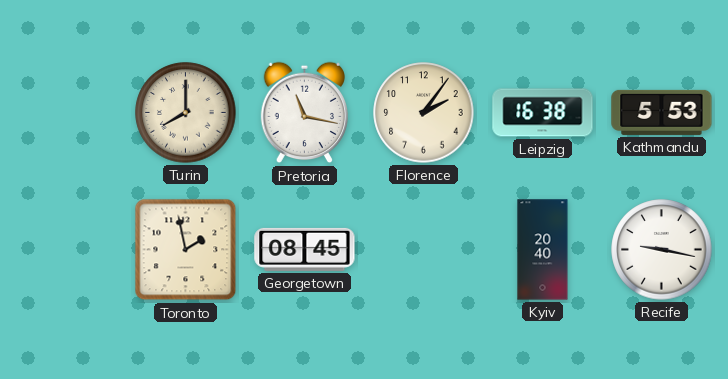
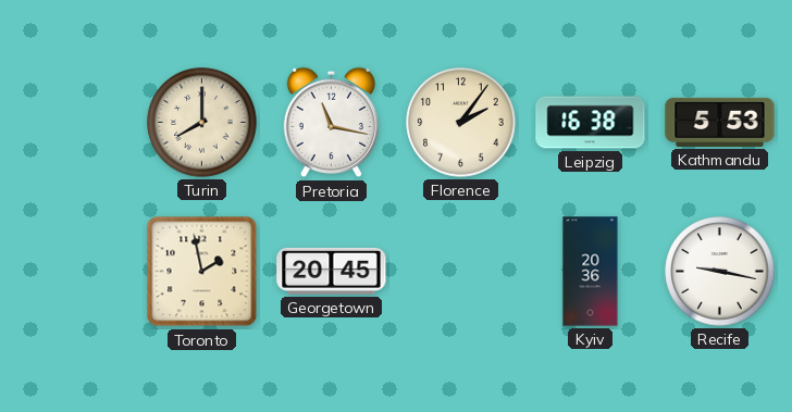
Georgetown: 08:45 -> 20:45 (332, 271)
Kyiv: 20:40 -> 20:36 (591, 272)
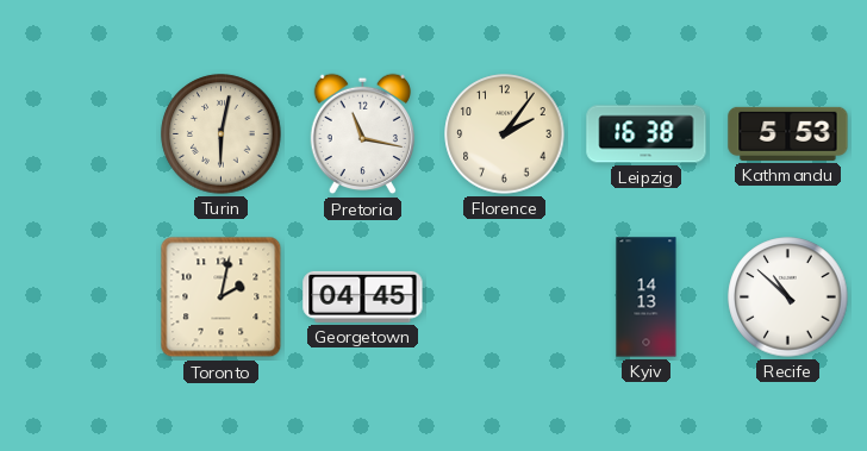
Turin: 8:00 -> 6:02 (222, 134)
Toronto: 1:58 -> 2:02 (222, 297)
Georgetown: 20:45 -> 04:45 (363, 296)
Kyiv: 20:36 -> 14:13 (647, 297)
Recife: 9:17 -> 10:52 (788, 297)
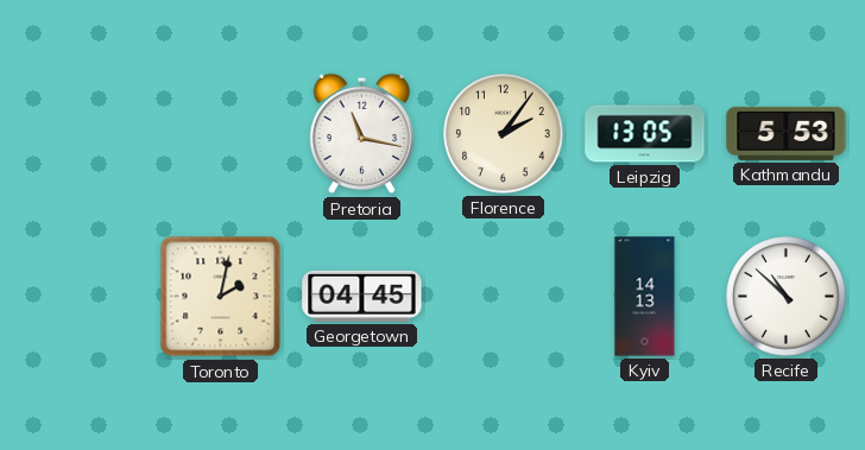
Turin: 6:02 -> none (222, 134)
Leipzig: 16:38 -> 13:05 (645, 134)
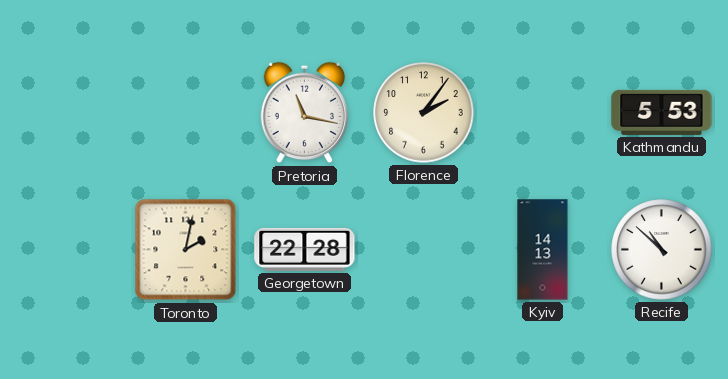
Leipzig: 13:05 -> none (645, 134)
Georgetown: 04:45 -> 22:28 (305, 249)
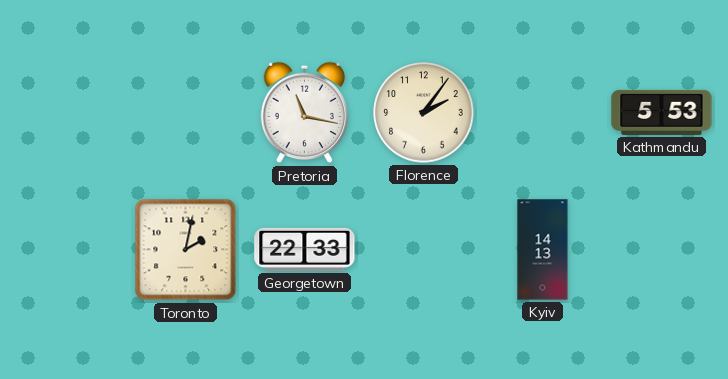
Georgetown: 22:28 -> 22:33 (305, 249)
Recife: 10:52 -> none (662, 250)
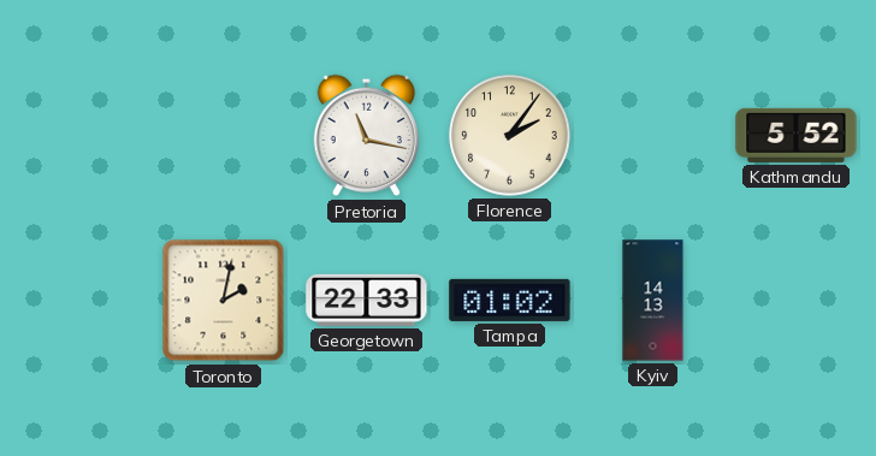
Kathmandu: 5:53 -> 5:52 (797, 135)
Tampa: none -> 01:02 (510, 300)
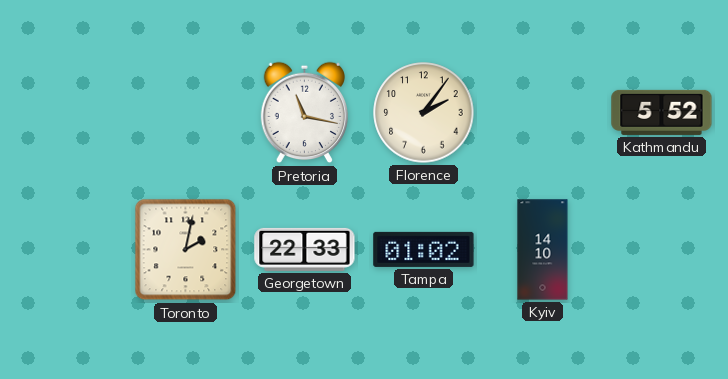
Kyiv: 14:13 -> 14:10 (543, 250)
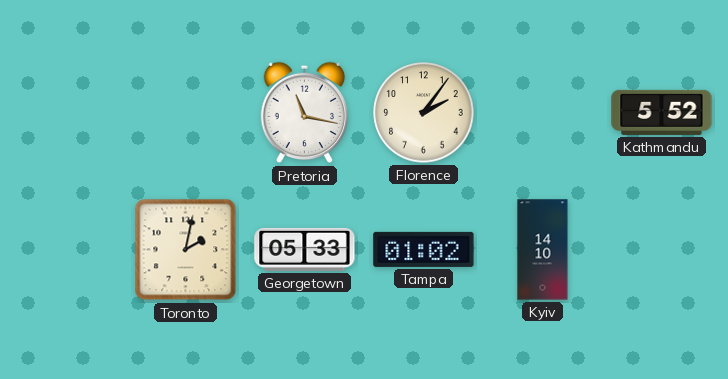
Georgetown: 22:33 -> 05:33 (305, 249)
